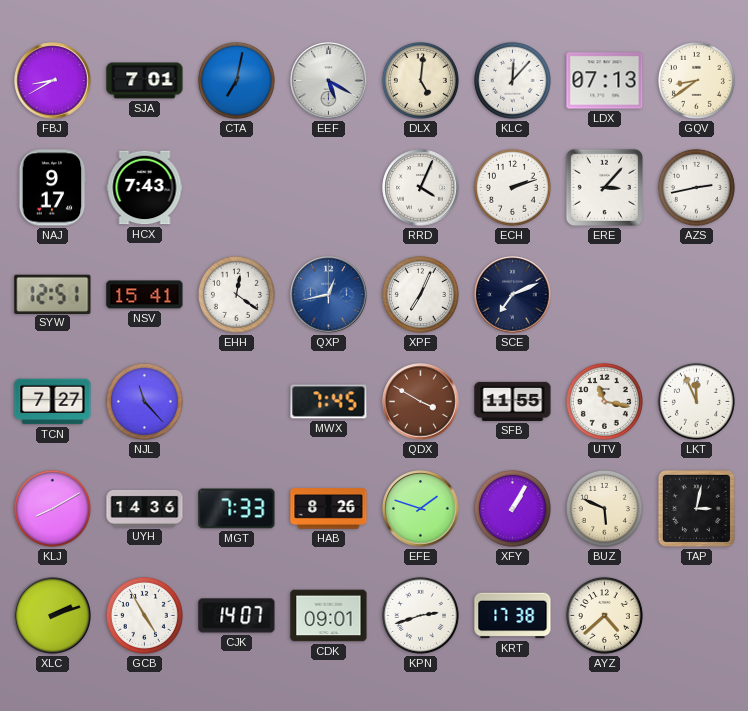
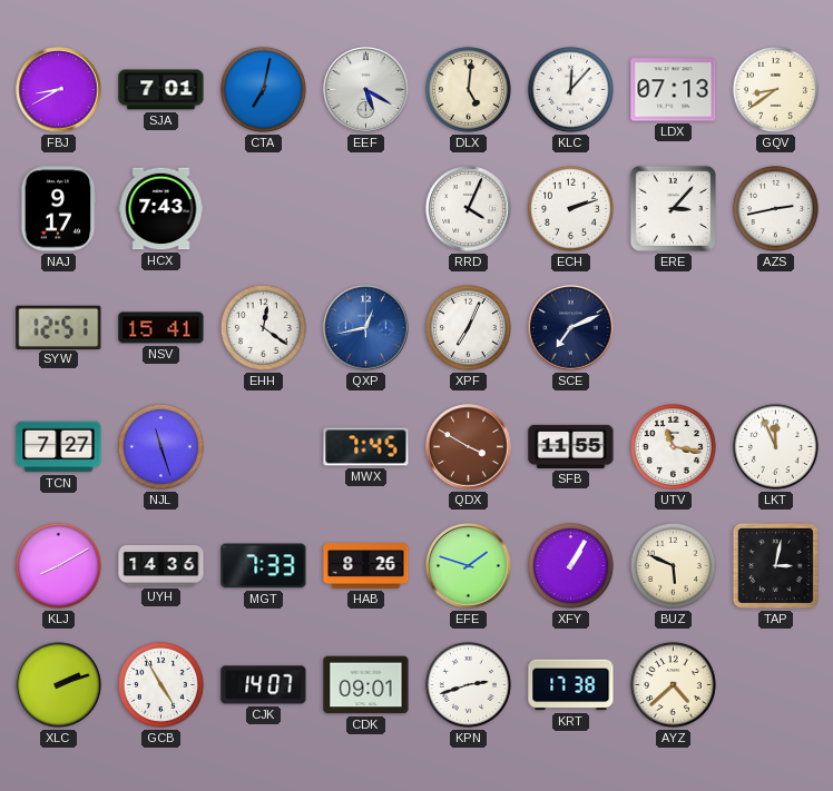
NJL: 11:23 -> 11:27 (160, 446)
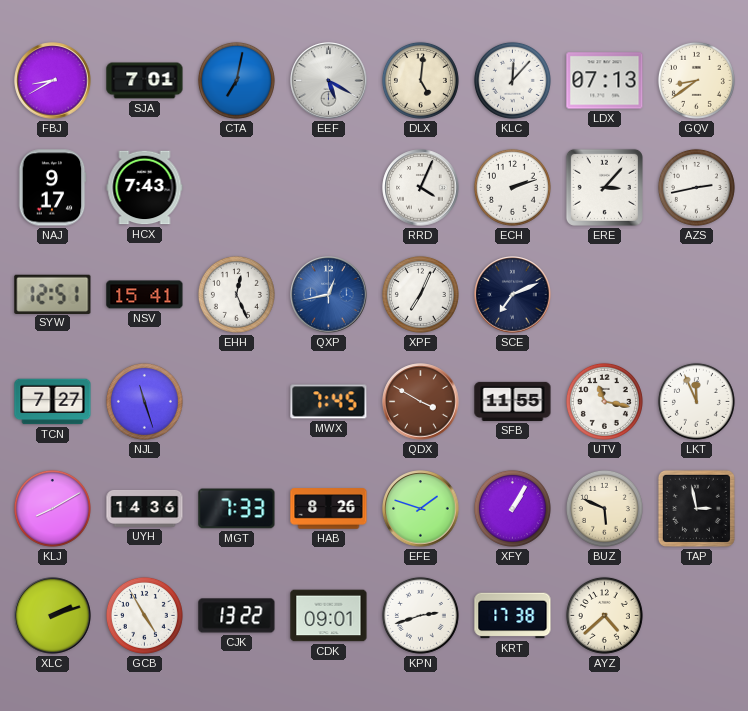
EHH: 12:21 -> 12:26 (236, 294)
TAP: 3:02 -> 2:58 (696, 508)
CJK: 14:07 -> 13:22 (237, 616)
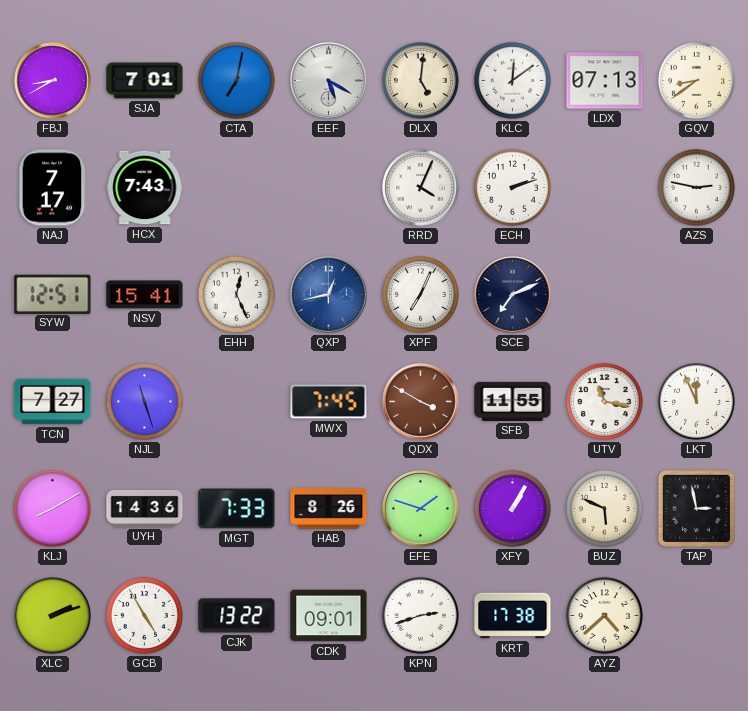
KLC: 12:07 -> 12:09 (512, 80)
NAJ: 9:17 -> 7:17 (52, 188)
ERE: 3:07 -> none (604, 187)
AZS: 2:43 -> 2:47 (696, 187)
